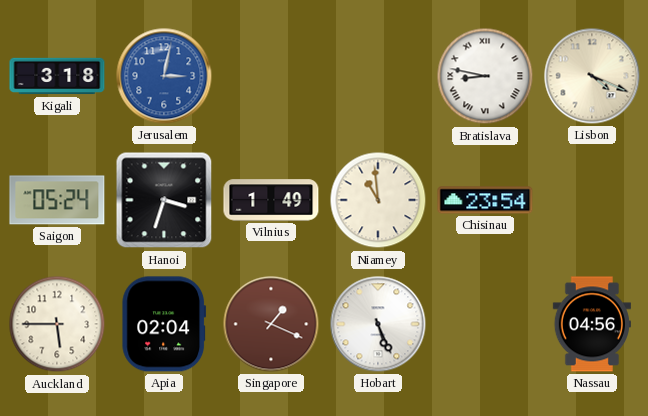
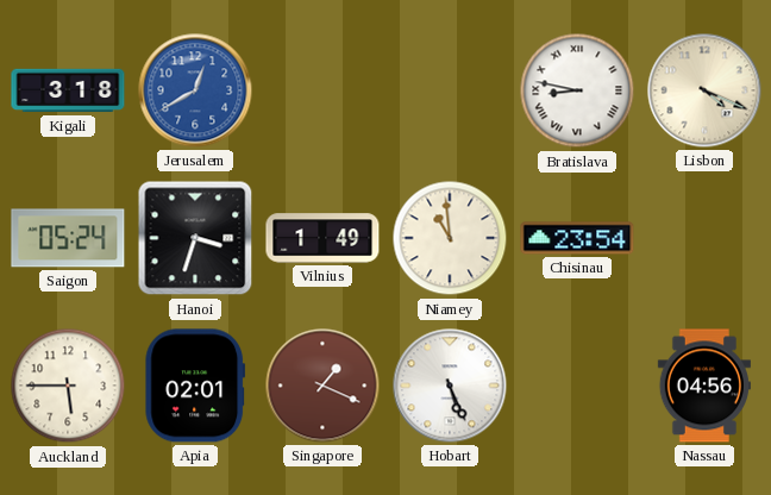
Jerusalem: 3:02 -> 12:40 (195, 90)
Apia: 02:04 -> 02:01 (195, 386)
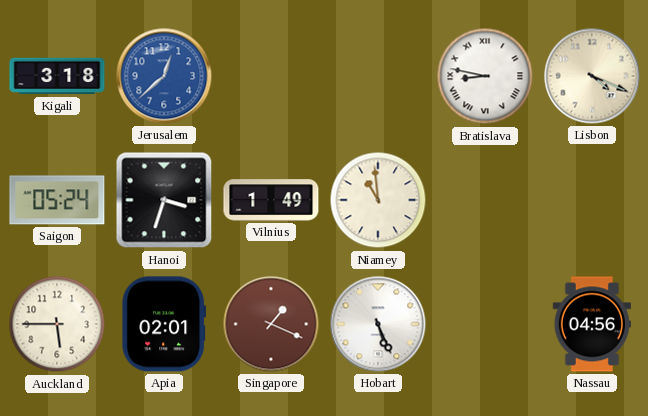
Jerusalem: 12:40 -> 12:38 (164, 76)
Chisinau: 23:54 -> none (577, 238)
